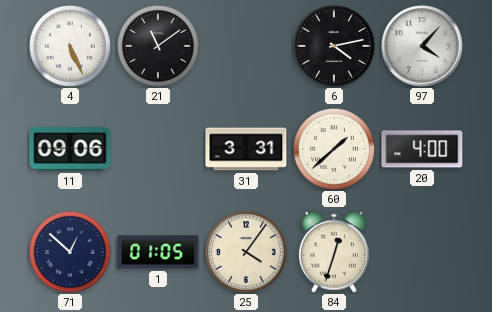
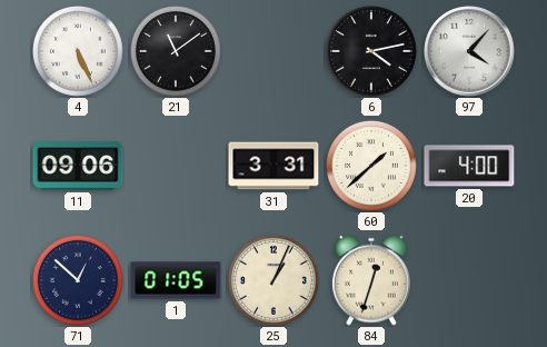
25: 4:06 -> 1:04 (273, 280)
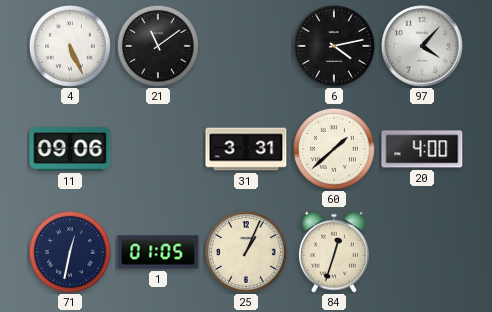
71: 12:52 -> 12:32 (70, 252)
